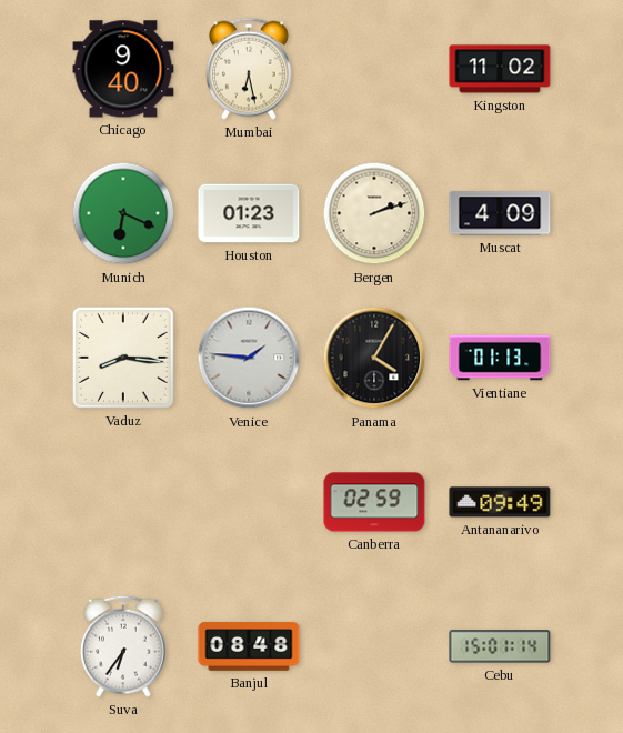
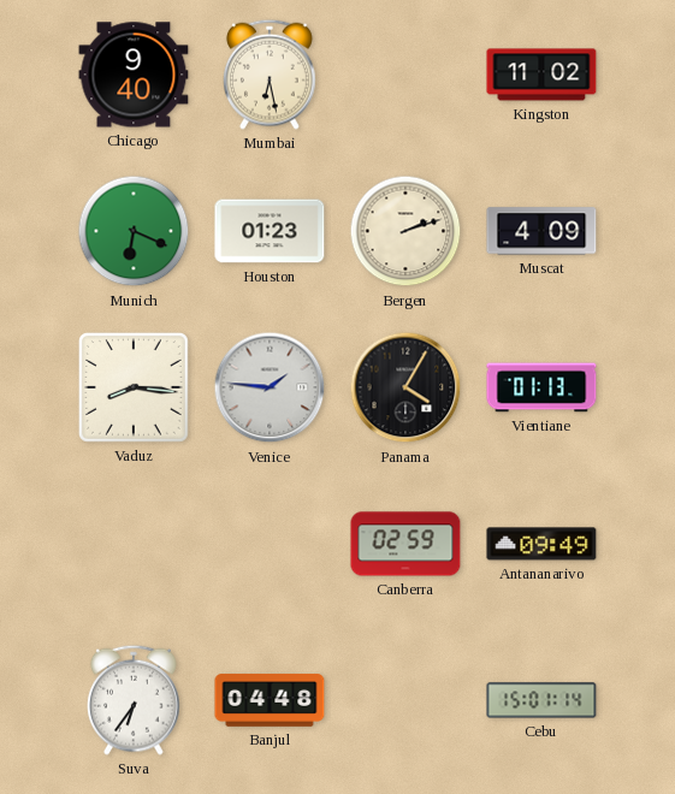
Banjul: 08:48 -> 04:48 (270, 700)
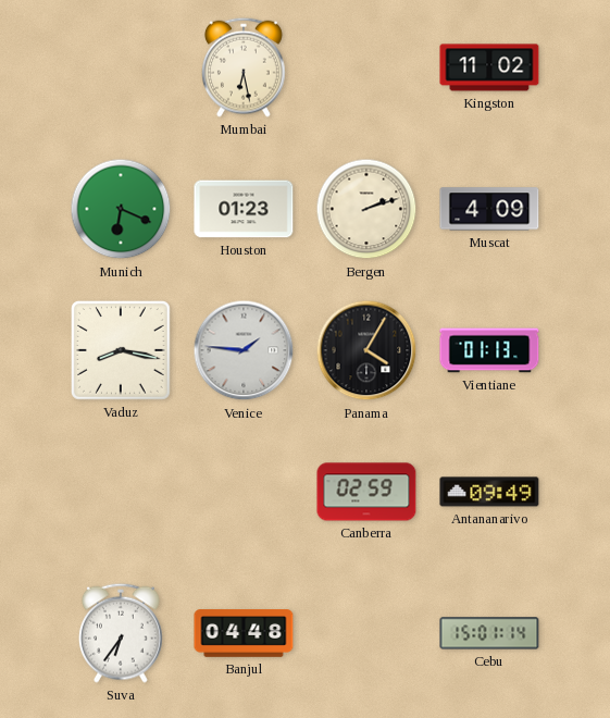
Chicago: 9:40 -> none (134, 75)
Vaduz: 8:16 -> 8:17 (121, 350)
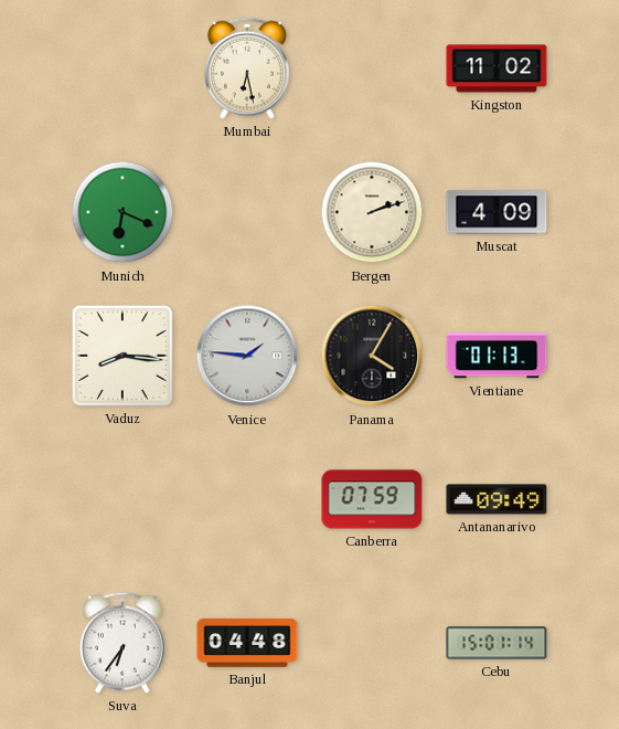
Houston: 01:23 -> none (244, 209)
Vaduz: 8:17 -> 8:16 (122, 356)
Canberra: 02:59 -> 07:59 (372, 499)
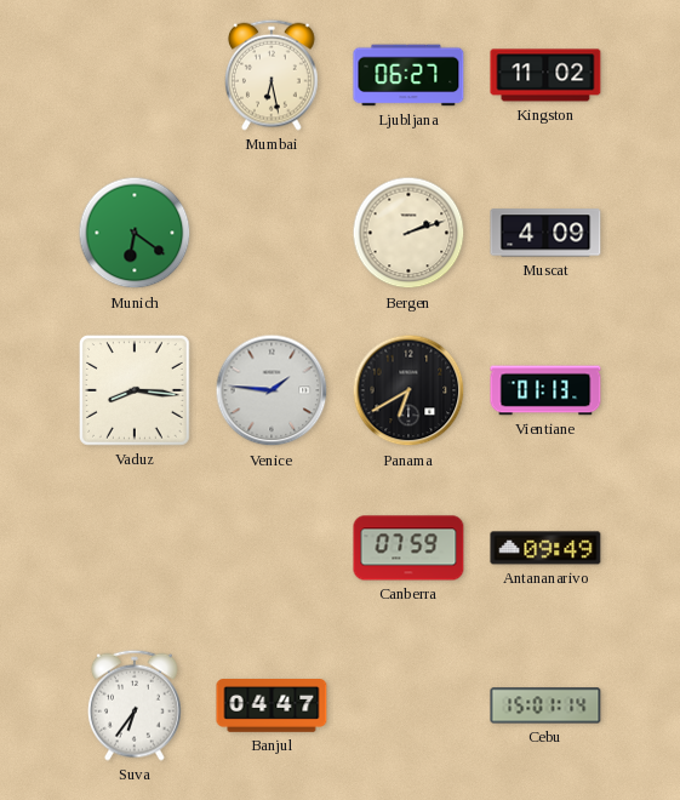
Ljubljana: none -> 06:27 (408, 75)
Munich: 6:19 -> 6:21 (135, 233)
Panama: 4:05 -> 6:40 (408, 390)
Banjul: 04:48 -> 04:47 (272, 705)
